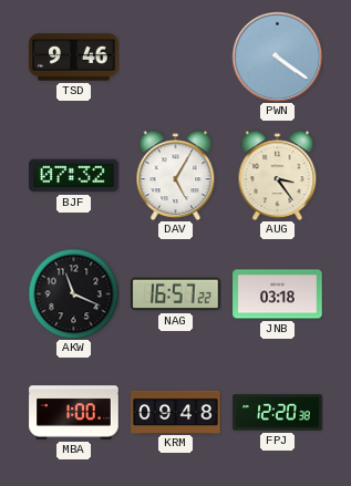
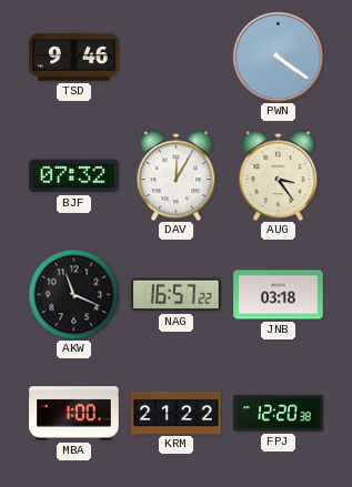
DAV: 5:05 -> 12:05 (177, 175)
KRM: 09:48 -> 21:22 (177, 413)
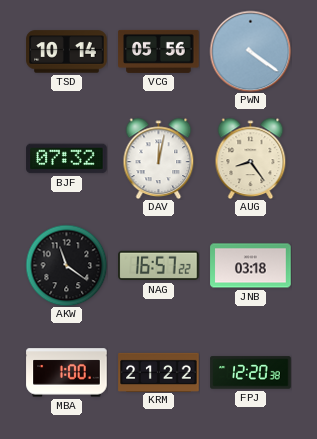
TSD: 9:46 -> 10:14 (67, 52)
VCG: none -> 05:56 (159, 51)
DAV: 12:05 -> 12:02 (159, 158)
AUG: 3:24 -> 8:24 (251, 158)
AKW: 11:19 -> 11:21 (66, 265)
